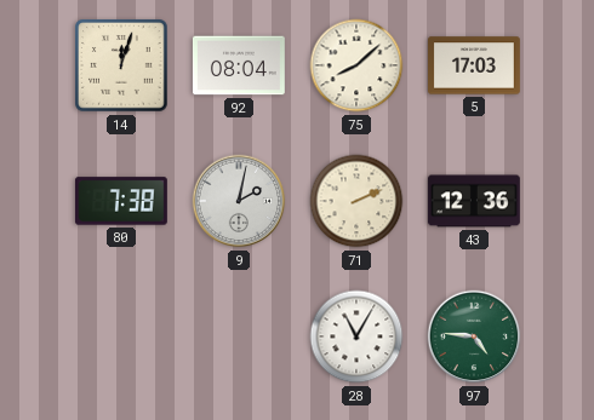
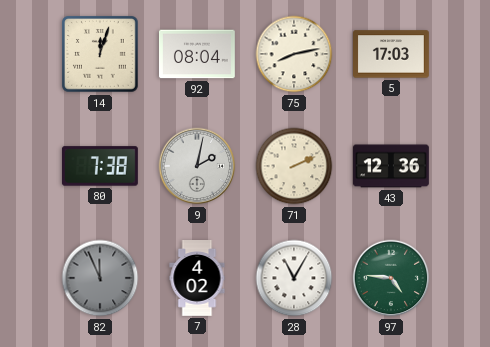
75: 8:08 -> 8:13 (294, 54)
82: none -> 11:56 (100, 278)
7: none -> 4:02 (197, 279)
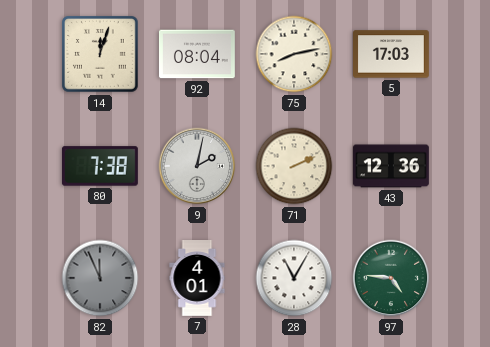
7: 4:02 -> 4:01 (197, 279)
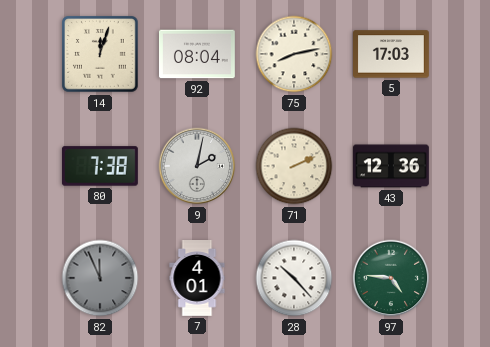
28: 11:05 -> 10:23 (294, 278)
